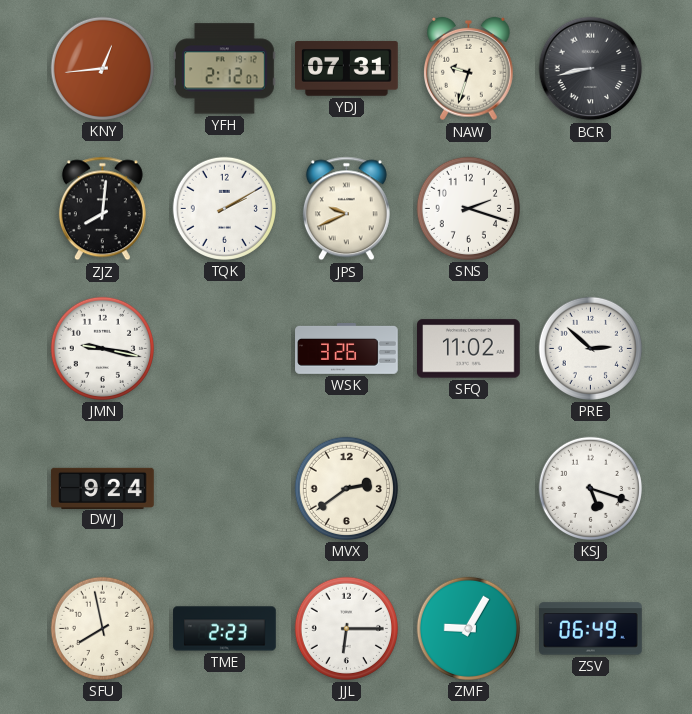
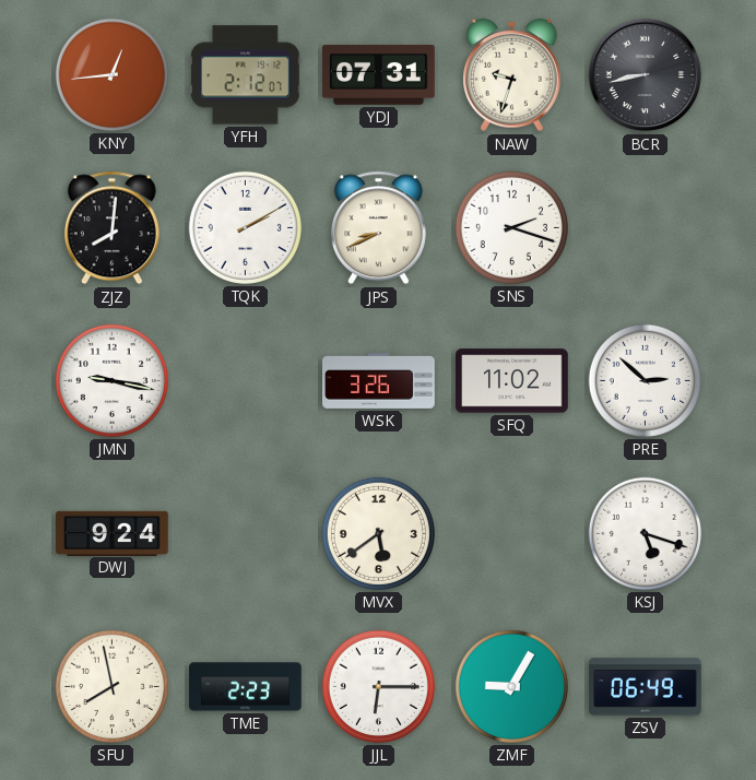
JPS: 9:41 -> 8:41 (378, 228)
MVX: 2:39 -> 5:39 (378, 533)
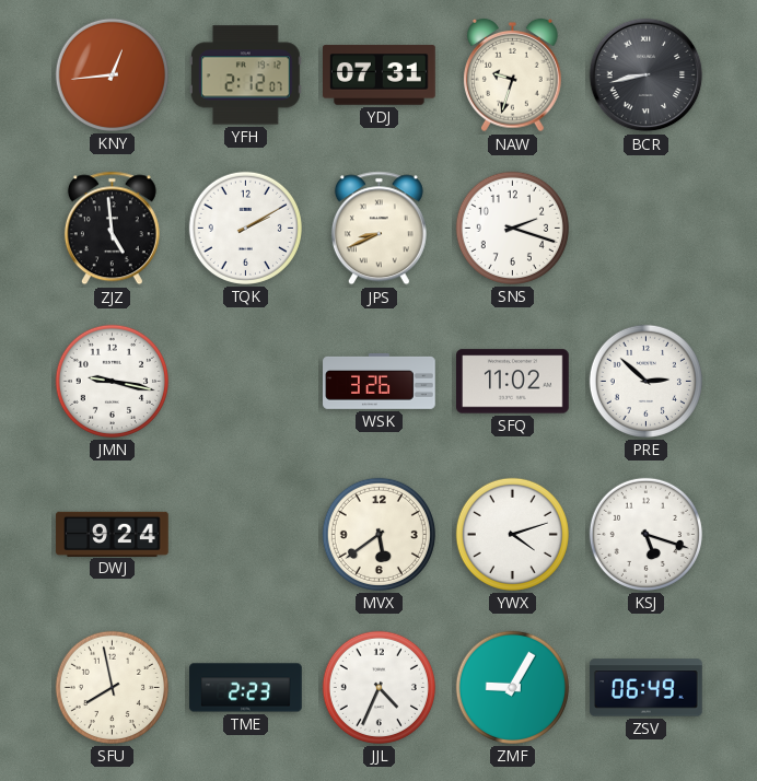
ZJZ: 8:01 -> 4:59 (112, 229)
YWX: none -> 4:12 (512, 534)
JJL: 6:15 -> 4:34 (378, 687)
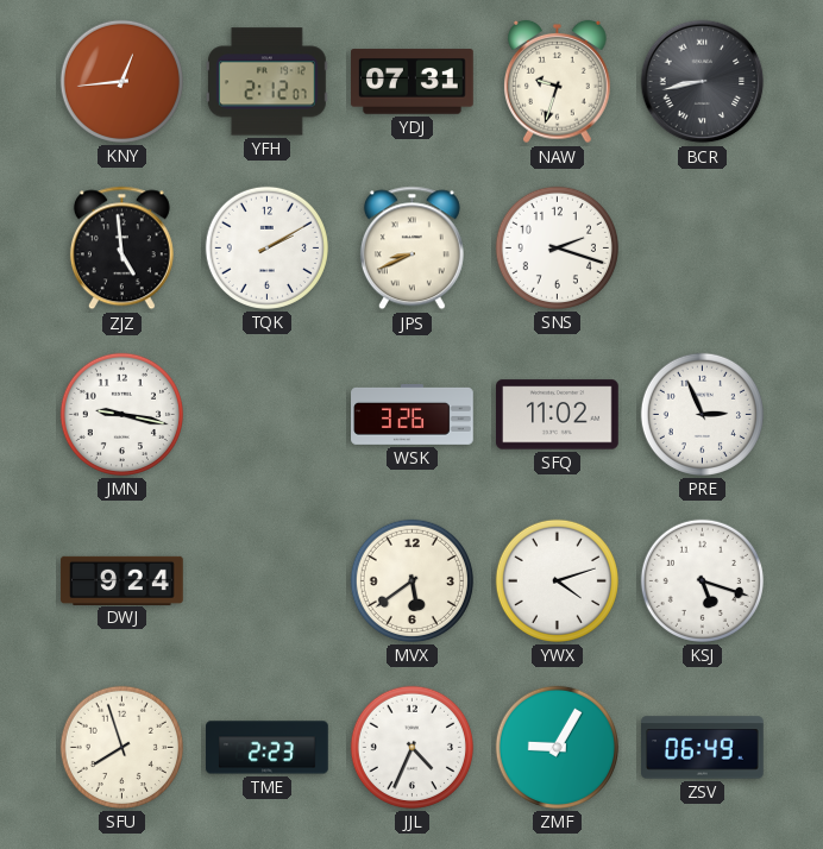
PRE: 2:52 -> 2:56 (702, 414)
SFU: 7:58 -> 7:57 (121, 747)
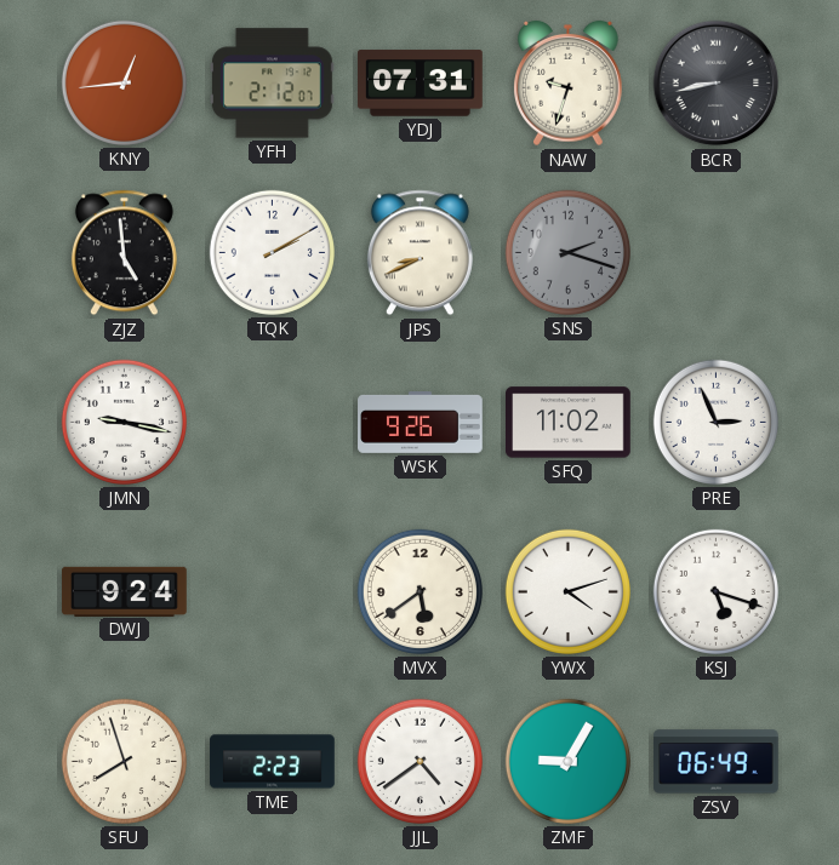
SNS dial: white -> grey (567, 252)
WSK: 3:26 -> 9:26 (421, 423)
JJL: 4:34 -> 4:39 (419, 761)
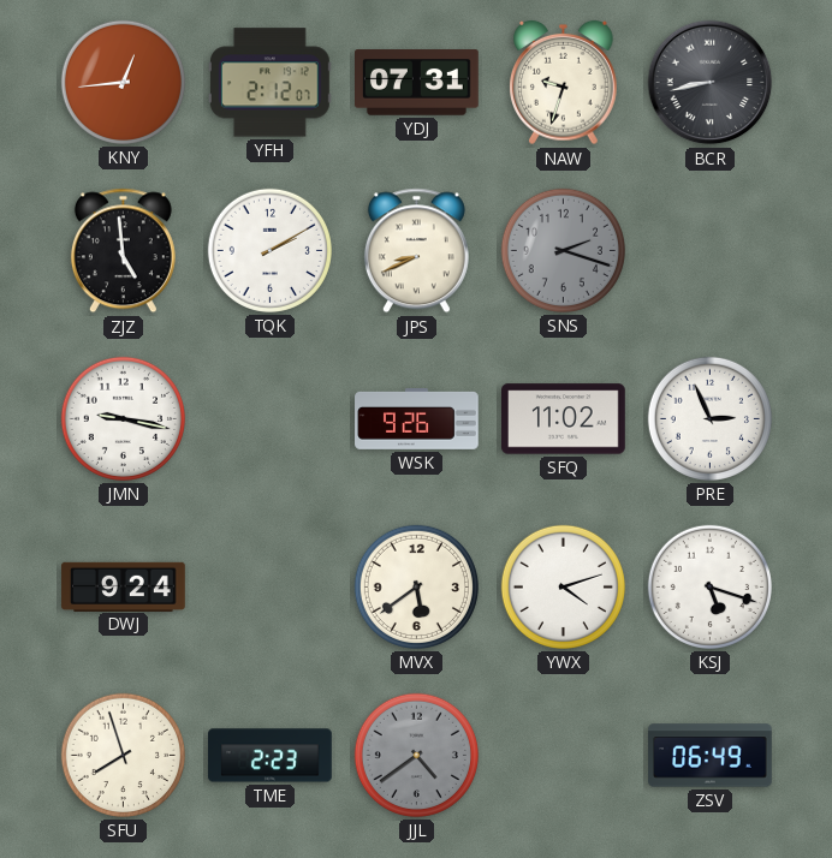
JJL dial: white -> grey (416, 755)
ZMF: 9:05 -> none (567, 761)
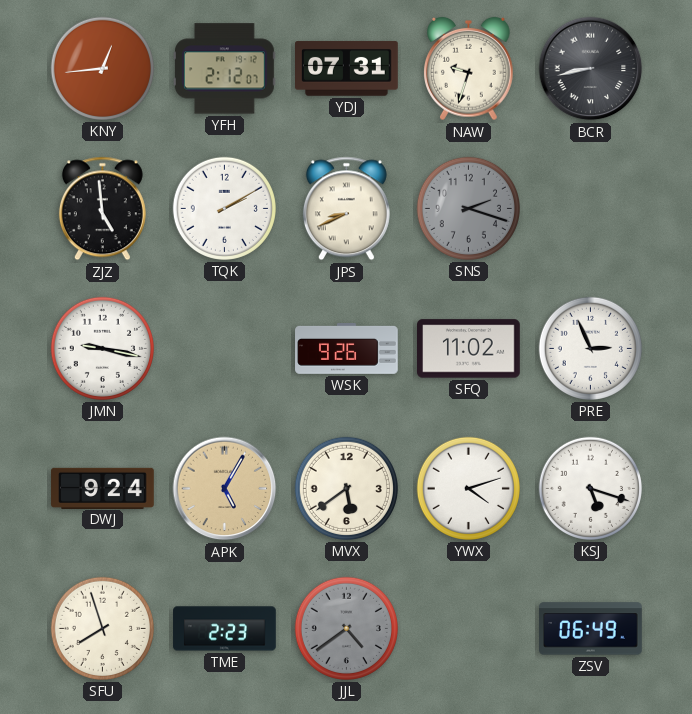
APK: none -> 5:05 (225, 489)
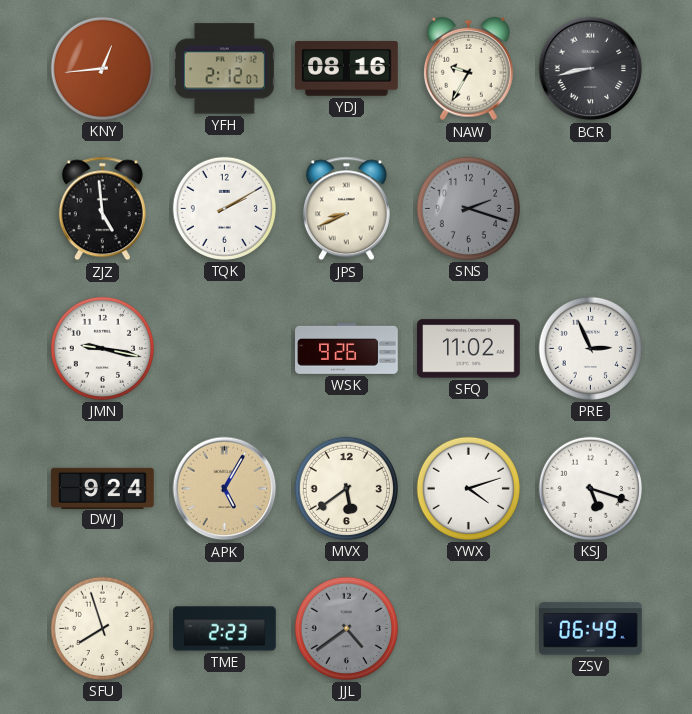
YDJ: 07:31 -> 08:16 (347, 69)
NAW: 9:33 -> 9:35 (469, 69)
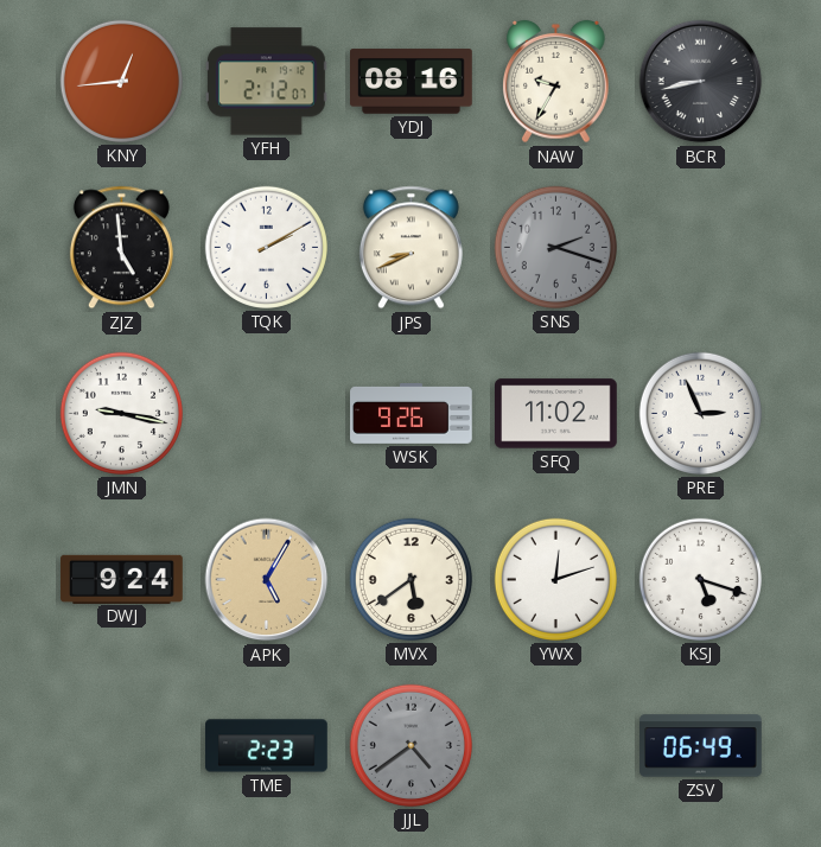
YWX: 4:12 -> 12:12 (555, 579)
SFU: 7:57 -> none (102, 628)
